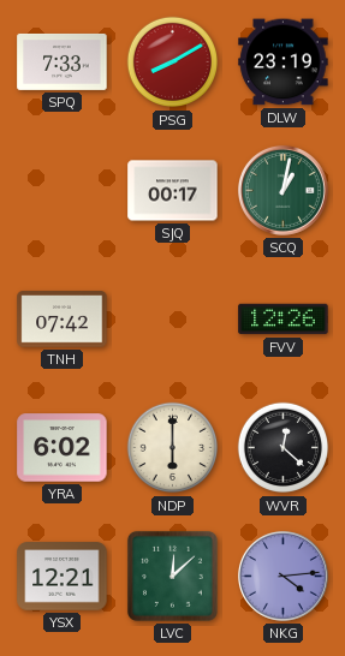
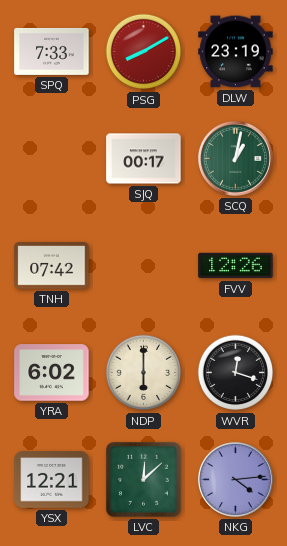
WVR: 12:22 -> 12:18 (236, 373)
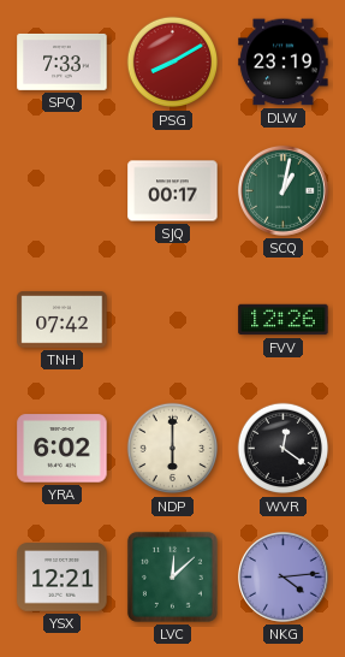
WVR: 12:18 -> 12:21 (284, 449)
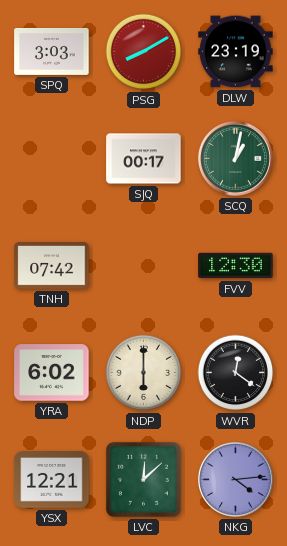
SPQ: 7:33 -> 3:03 (52, 51)
FVV: 12:26 -> 12:30 (236, 266)
